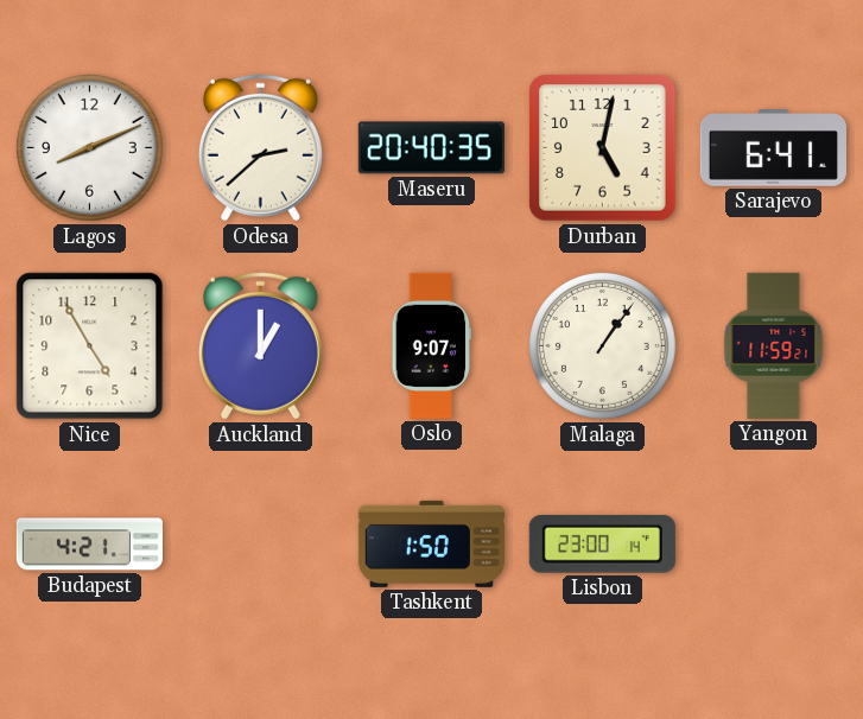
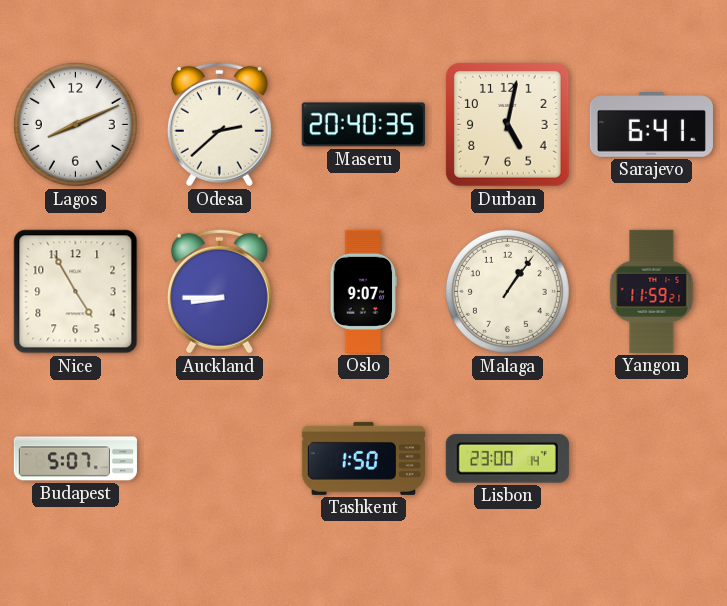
Auckland: 1:00 -> 8:45 (219, 291)
Budapest: 4:21 -> 5:07 (75, 459)
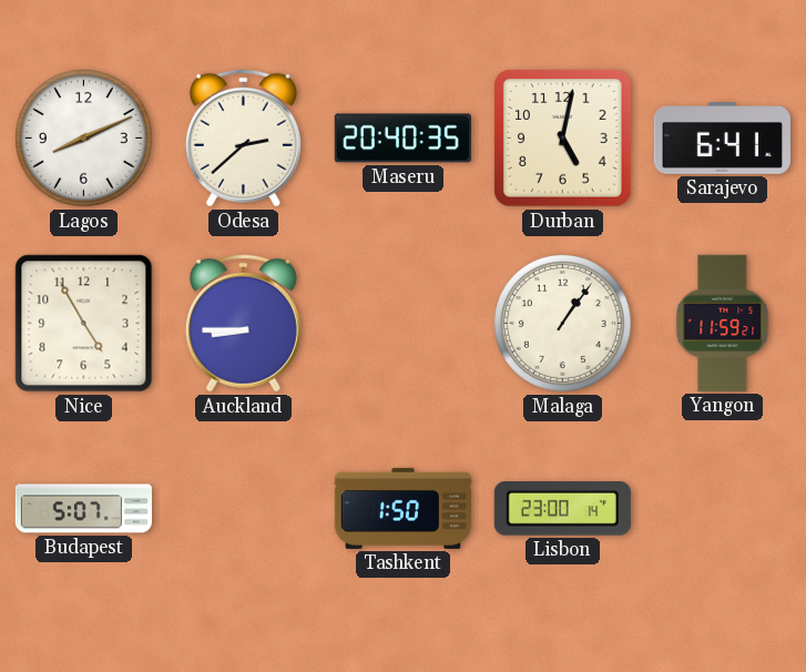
Oslo: 9:07 -> none (364, 291)
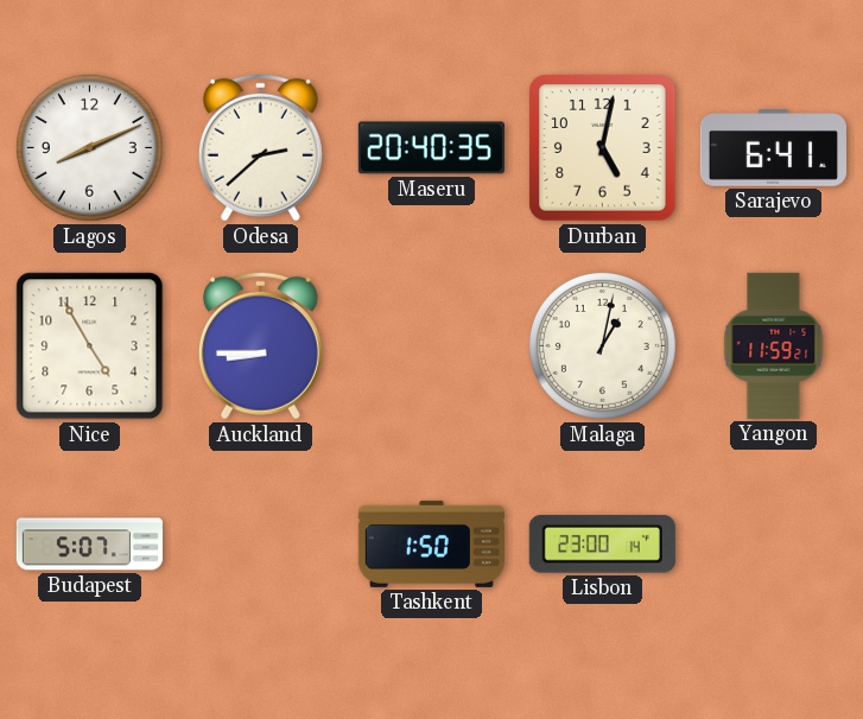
Malaga: 1:06 -> 1:02 (602, 345)
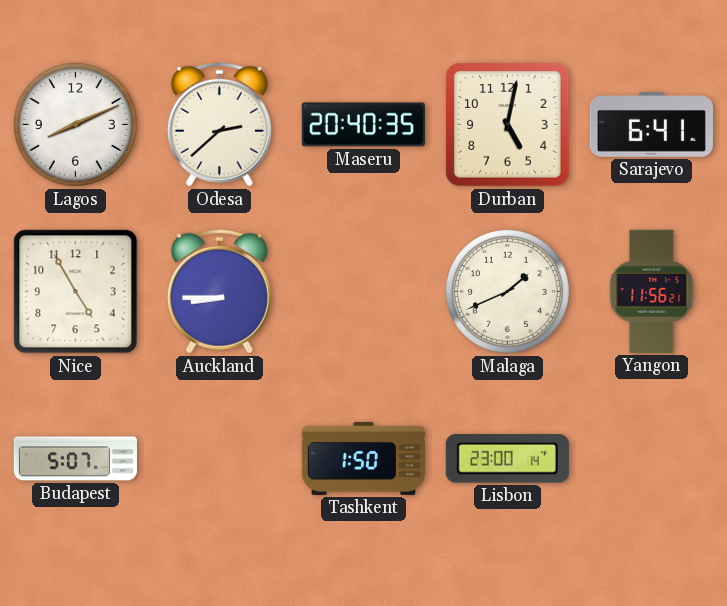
Malaga: 1:02 -> 1:41 (507, 291)
Yangon: 11:59 -> 11:56 (652, 291)
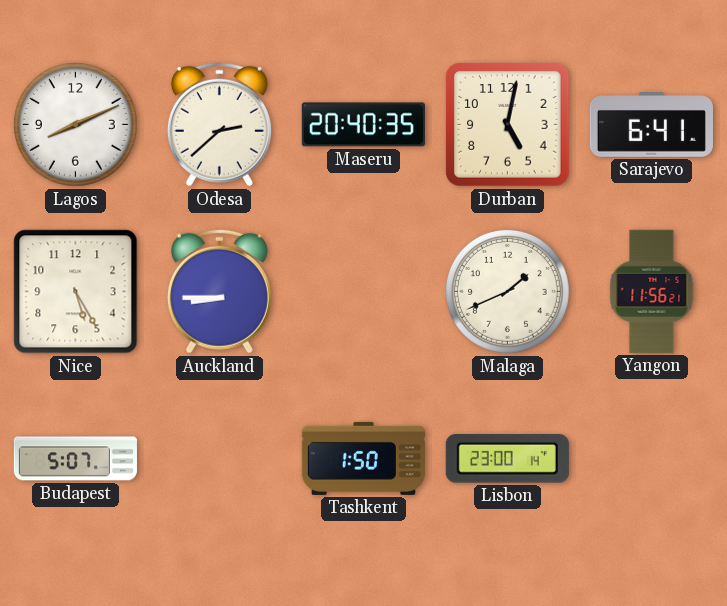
Nice: 4:55 -> 5:25 (76, 292)
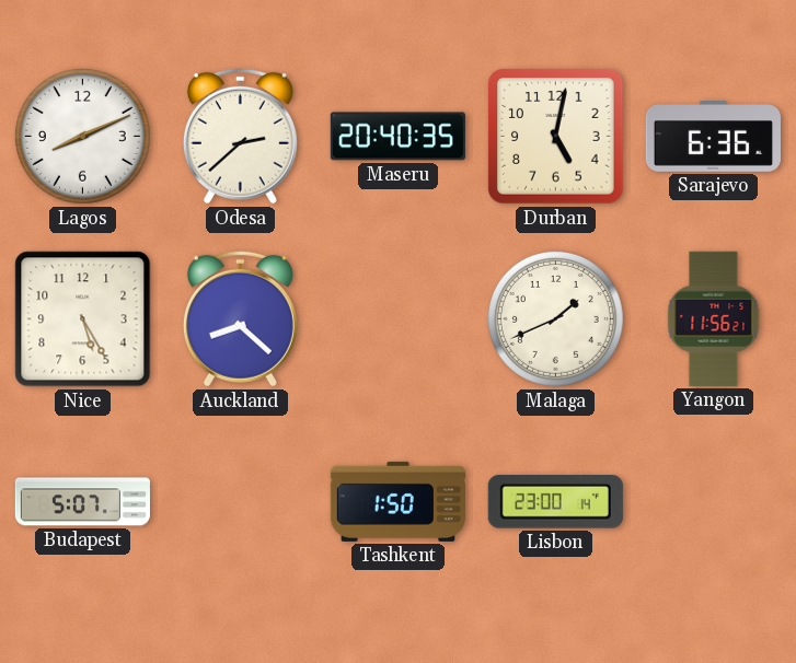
Sarajevo: 6:41 -> 6:36 (713, 137)
Auckland: 8:45 -> 8:22 (240, 318)
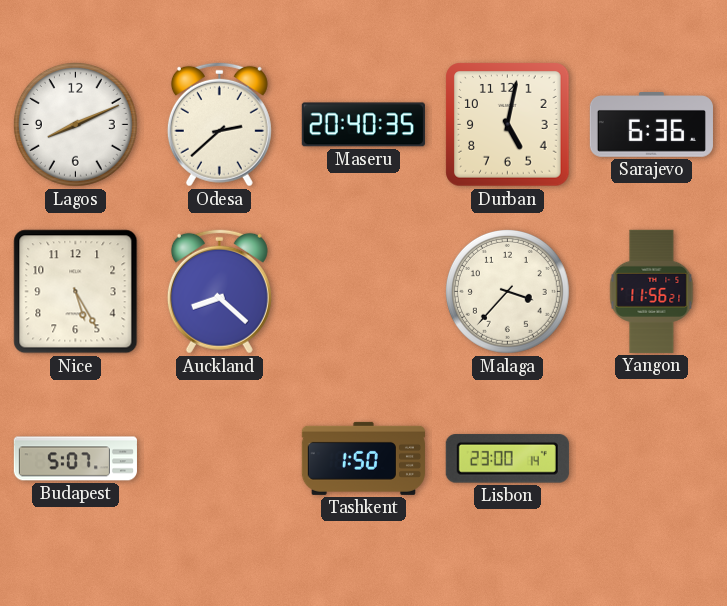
Malaga: 1:41 -> 3:37 (507, 291)
